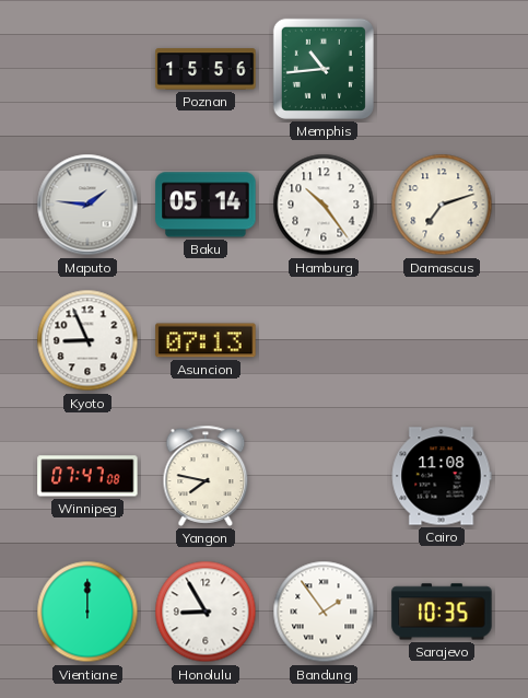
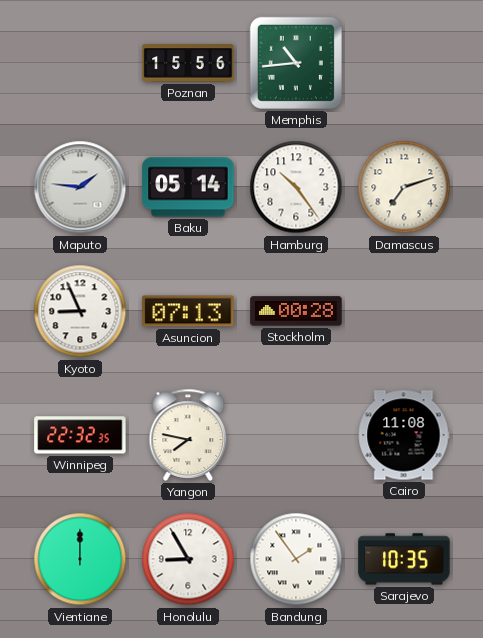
Stockholm: none -> 00:28 (296, 311)
Winnipeg: 07:47 -> 22:32 (80, 435)
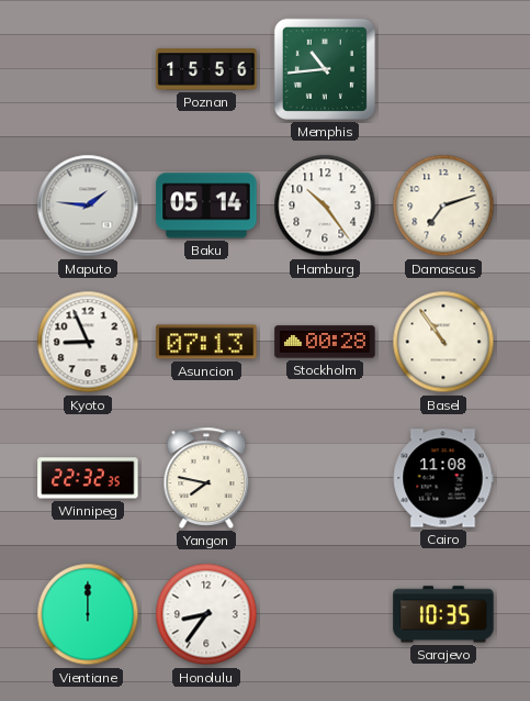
Basel: none -> 10:54 (443, 342)
Honolulu: 8:55 -> 8:36 (206, 614)
Bandung: 1:54 -> none (296, 559)
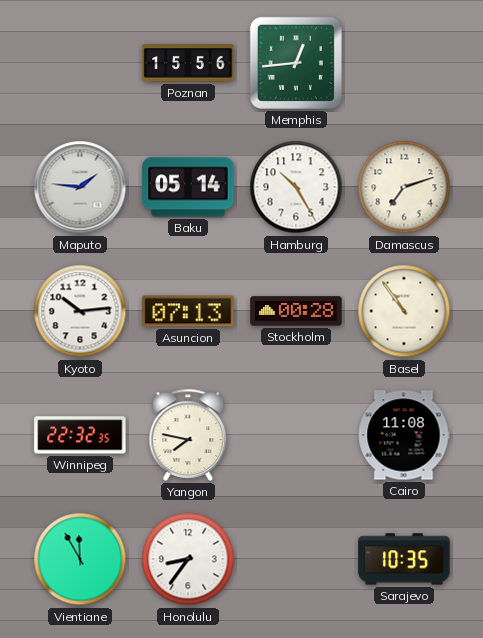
Memphis: 10:44 -> 12:44 (296, 63)
Hamburg: 10:24 -> 10:25 (296, 187)
Kyoto: 8:56 -> 10:14 (80, 311)
Vientiane: 12:00 -> 11:55 (80, 559)
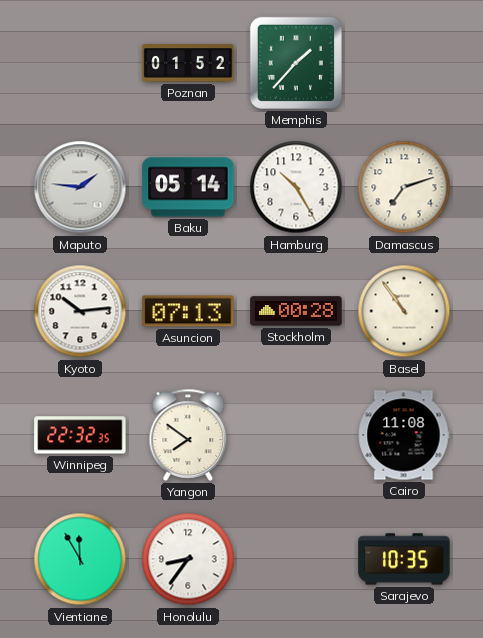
Poznan: 15:56 -> 01:52 (188, 63)
Memphis: 12:44 -> 1:37 (296, 63)
Yangon: 7:47 -> 7:51 (188, 435)
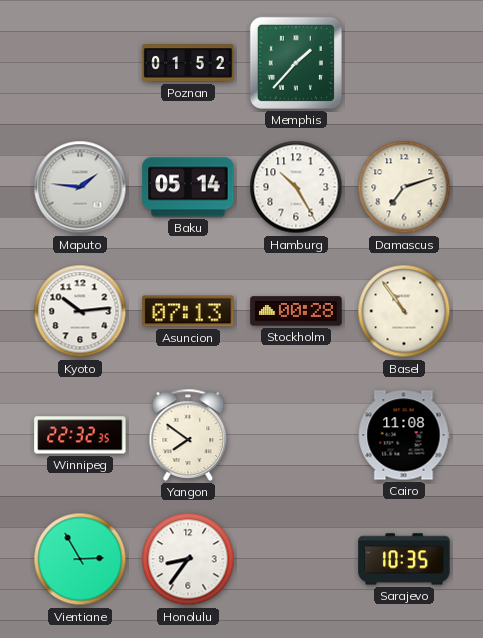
Vientiane: 11:55 -> 2:55 (80, 559)
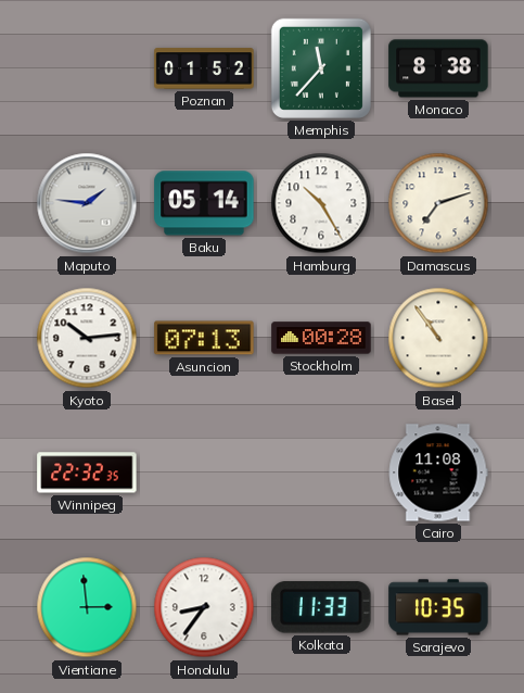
Memphis: 1:37 -> 11:37 (321, 68)
Monaco: none -> 8:38 (438, 68)
Yangon: 7:51 -> none (188, 435)
Vientiane: 2:55 -> 2:59 (87, 607)
Kolkata: none -> 11:33 (321, 607)
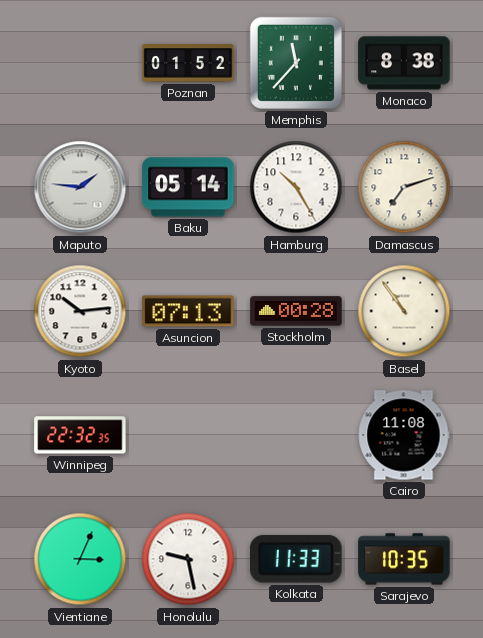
Vientiane: 2:59 -> 3:04 (80, 559)
Honolulu: 8:36 -> 9:28 (188, 559)
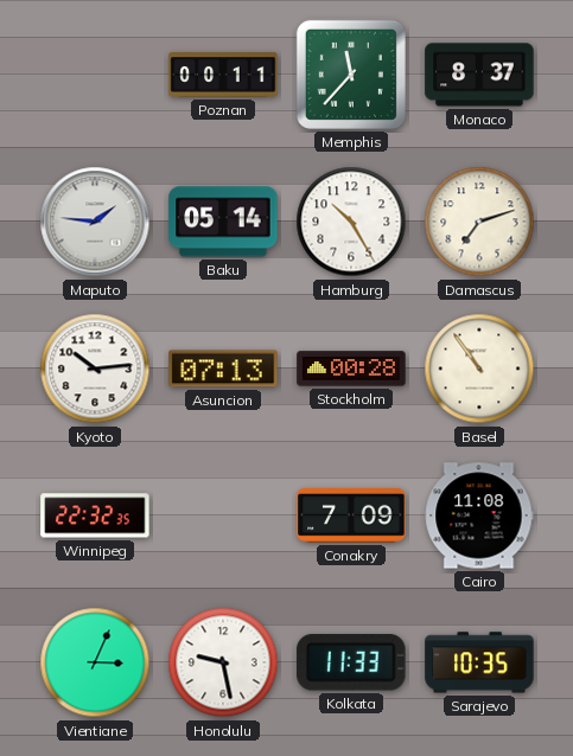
Poznan: 01:52 -> 00:11 (223, 75)
Monaco: 8:38 -> 8:37 (479, 75)
Conakry: none -> 7:09 (351, 517)
